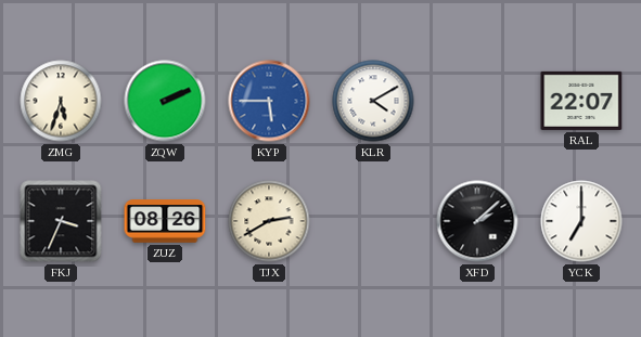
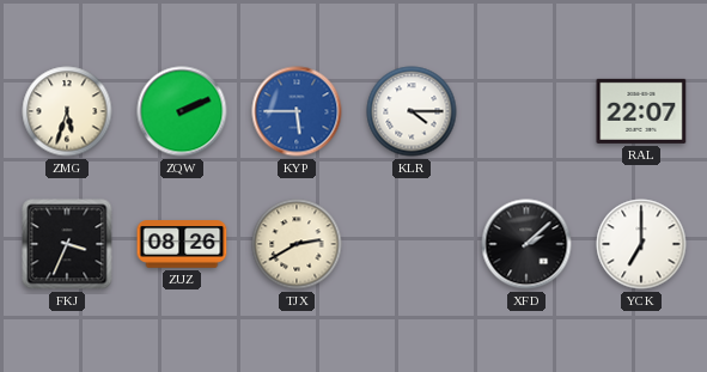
KLR: 4:10 -> 4:15 (412, 111)
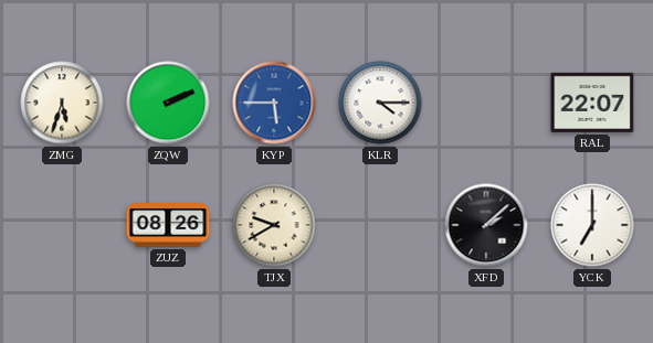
FKJ: 3:34 -> none (67, 244)
TJX: 2:40 -> 9:40 (274, 225)
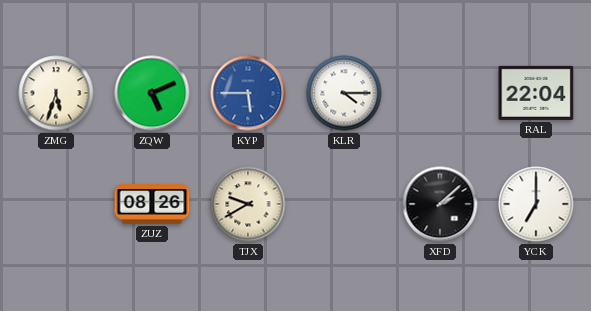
ZQW: 2:11 -> 5:11 (152, 93)
RAL: 22:07 -> 22:04 (536, 93)
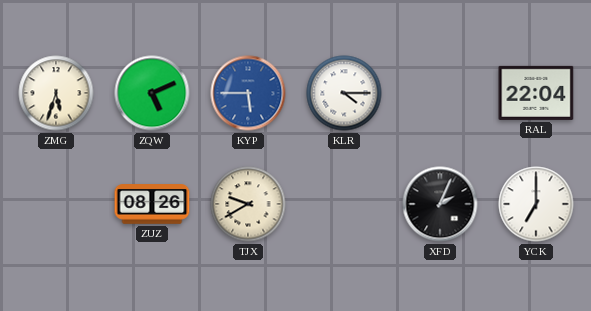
XFD: 2:08 -> 2:04 (440, 204)
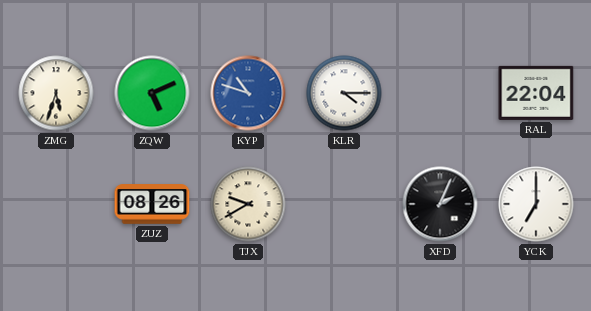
KYP: 5:45 -> 10:48 (248, 93)
